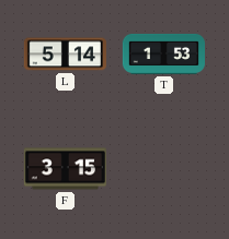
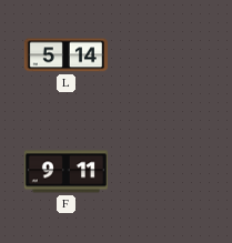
T: 1:53 -> none (163, 53)
F: 3:15 -> 9:11 (65, 172)
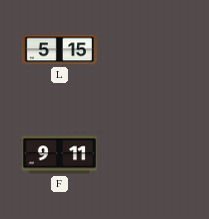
L: 5:14 -> 5:15 (59, 50)
